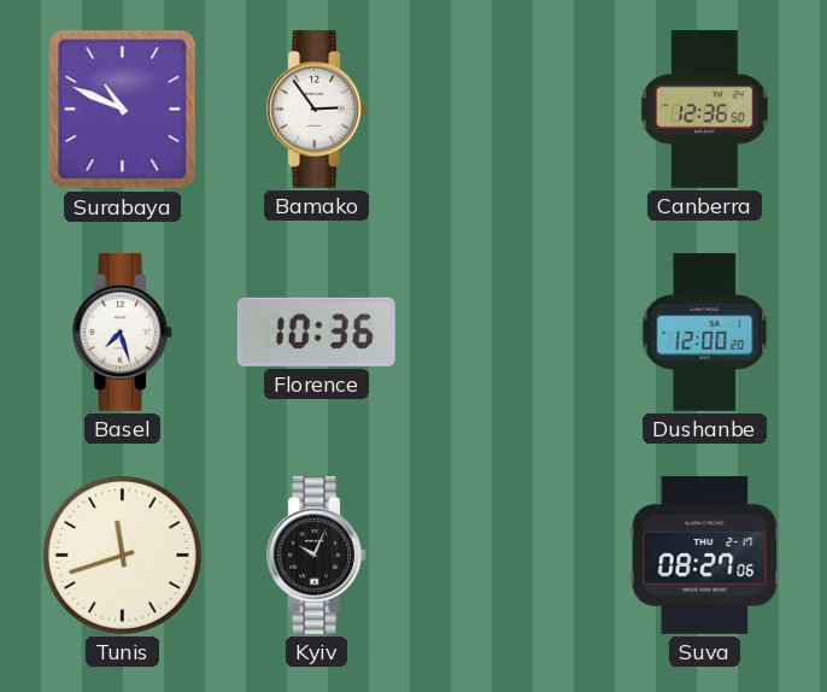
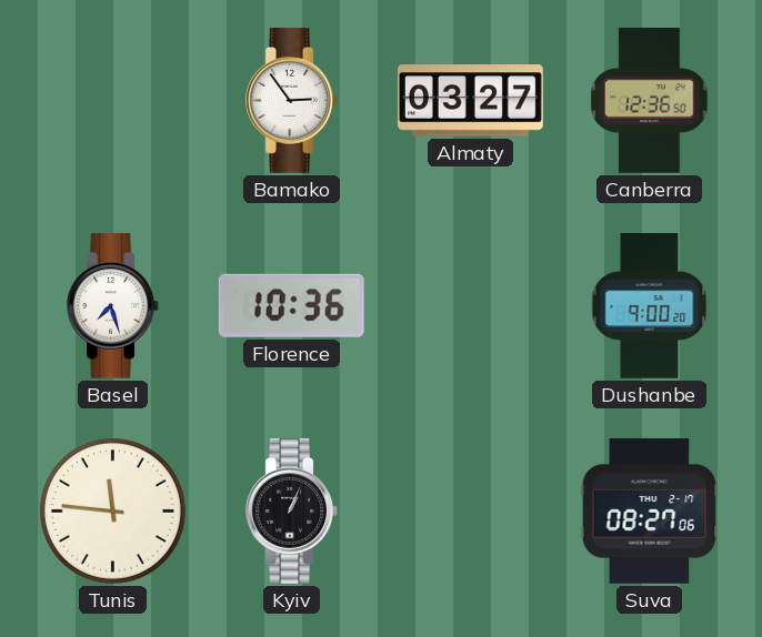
Surabaya: 10:49 -> none (123, 110)
Almaty: none -> 03:27 (471, 101)
Dushanbe: 12:00 -> 9:00 (650, 306)
Tunis: 11:42 -> 11:46 (112, 510)
Kyiv: 10:04 -> 1:04 (291, 510)
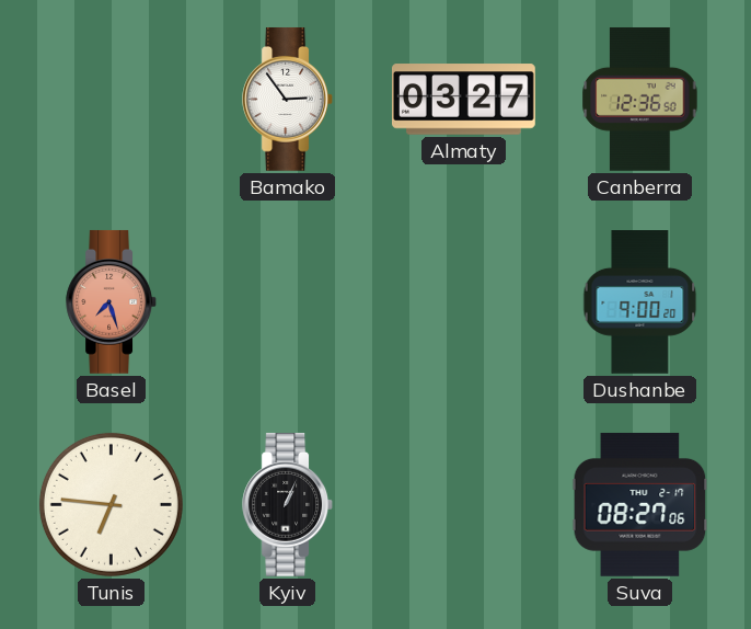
Basel dial: white -> salmon (111, 301)
Florence: 10:36 -> none (291, 305)
Tunis: 11:46 -> 6:46 (111, 504)
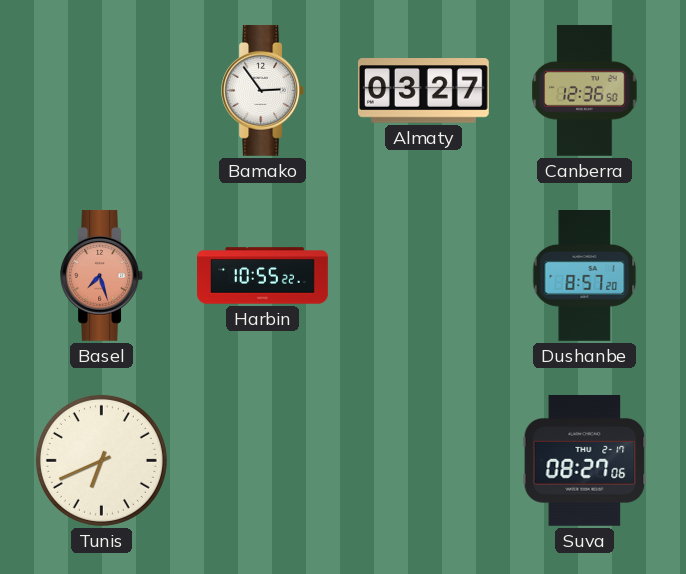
Harbin: none -> 10:55 (263, 276)
Dushanbe: 9:00 -> 8:57 (585, 276)
Tunis: 6:46 -> 6:41 (101, 460)
Kyiv: 1:04 -> none (287, 504)
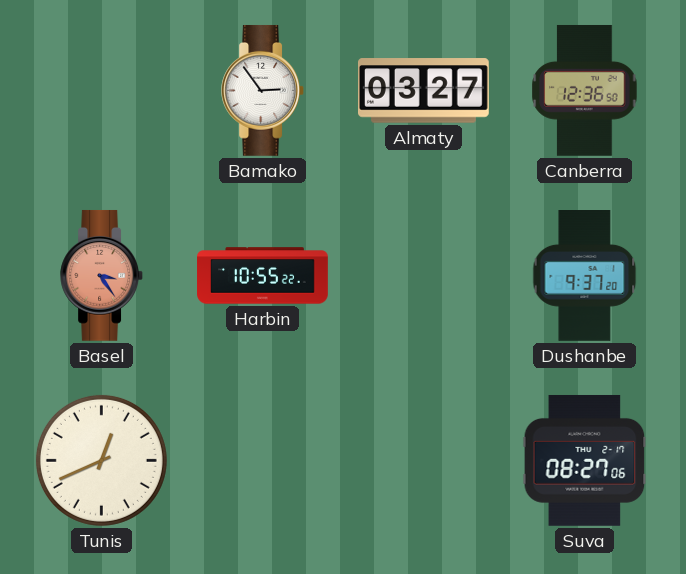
Basel: 7:27 -> 3:24 (101, 275)
Dushanbe: 8:57 -> 9:37 (585, 276)
Tunis: 6:41 -> 12:41 (101, 460)
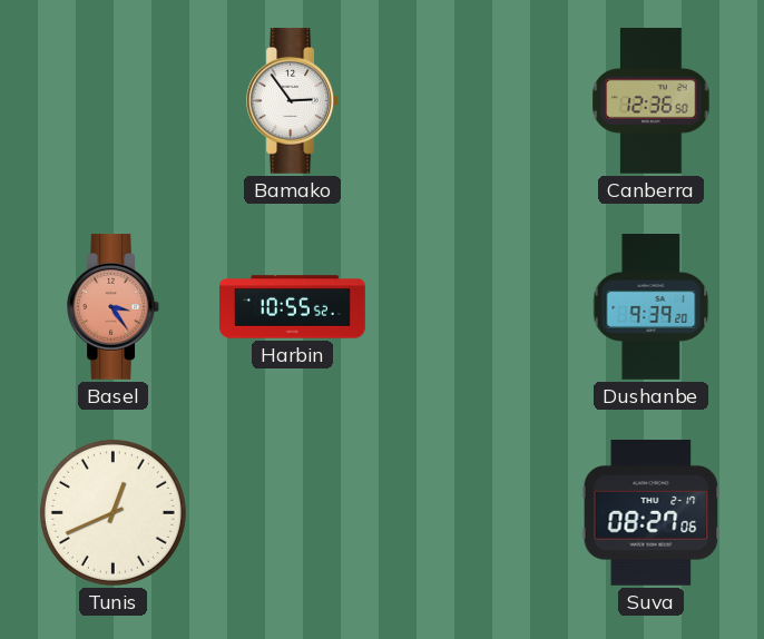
Almaty: 03:27 -> none (424, 91)
Harbin: 10:55:22 -> 10:55:52 (293, 307)
Dushanbe: 9:37 -> 9:39 (652, 307)
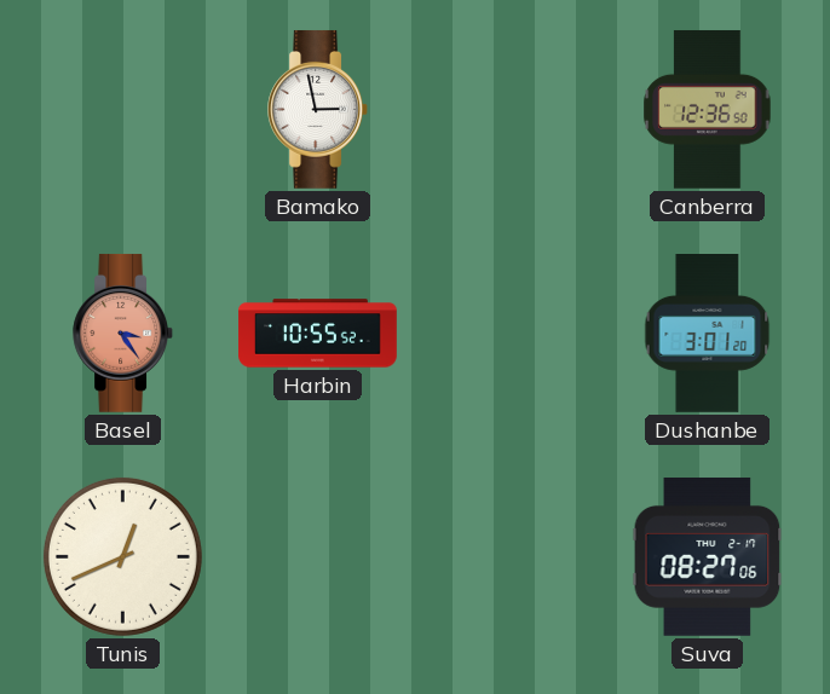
Bamako: 2:54 -> 2:58 (317, 109)
Dushanbe: 9:39 -> 3:01 (708, 334)
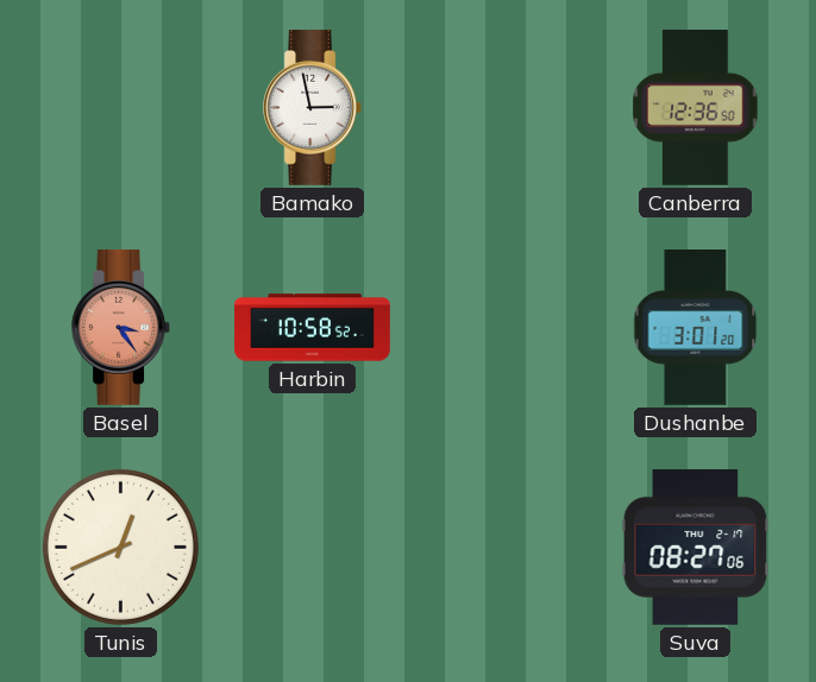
Harbin: 10:55 -> 10:58 (313, 328)
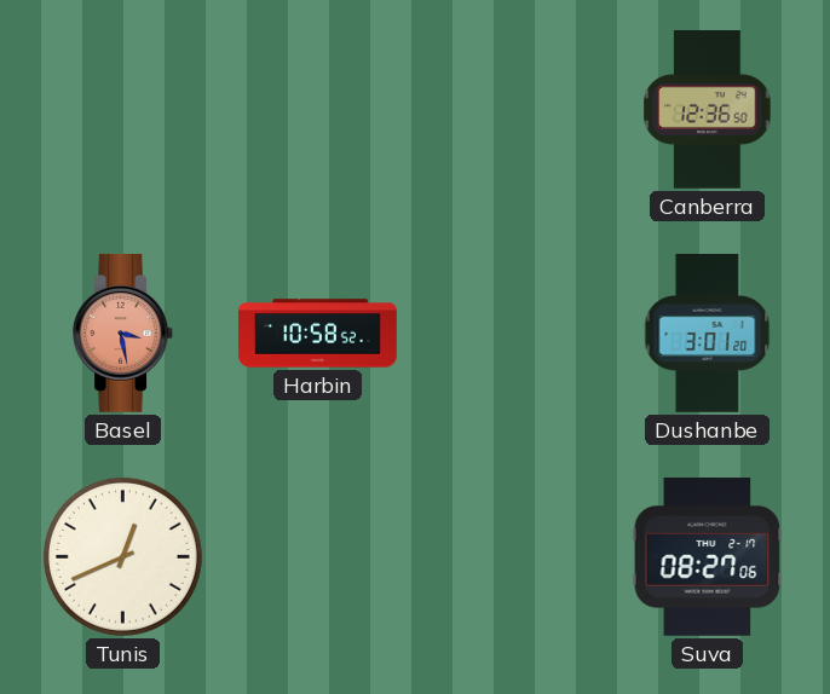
Bamako: 2:58 -> none (312, 107)
Basel: 3:24 -> 3:28 (122, 332)
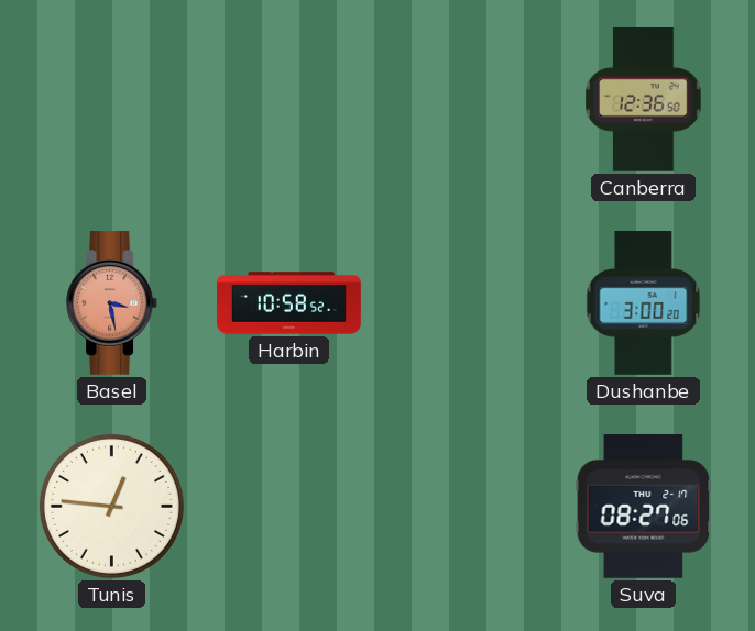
Dushanbe: 3:01 -> 3:00 (644, 303)
Tunis: 12:41 -> 12:46 (111, 506)
